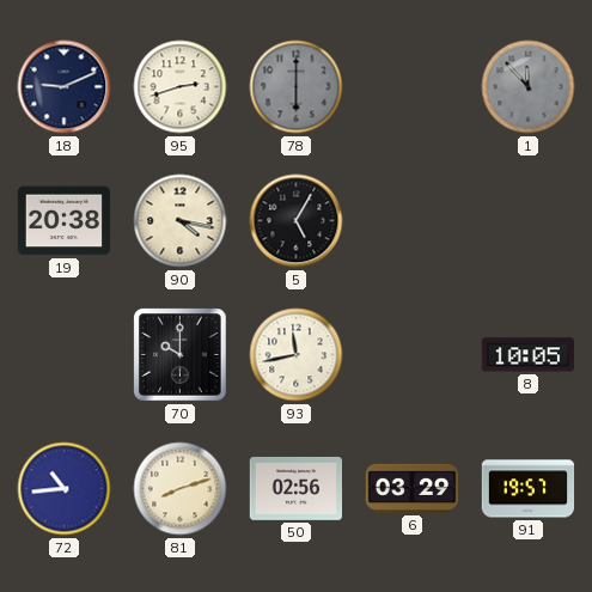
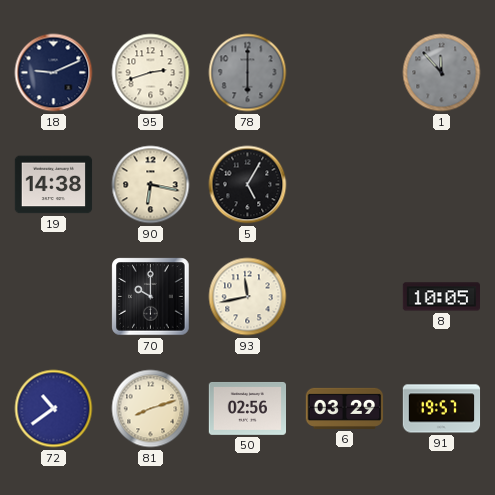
19: 20:38 -> 14:38 (54, 185)
90: 4:17 -> 6:17 (151, 185)
72: 10:44 -> 10:39 (54, 409)
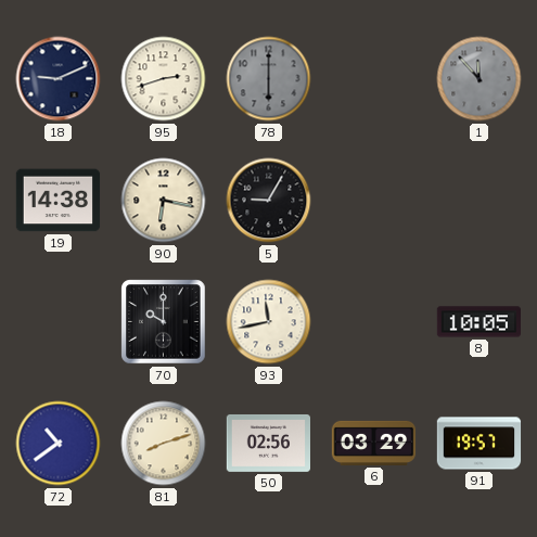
5: 5:05 -> 9:05 (269, 201)
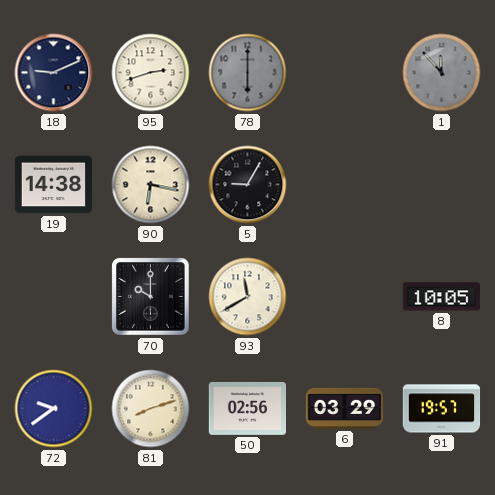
93: 11:43 -> 11:40 (248, 297)
72: 10:39 -> 9:39 (54, 409)
